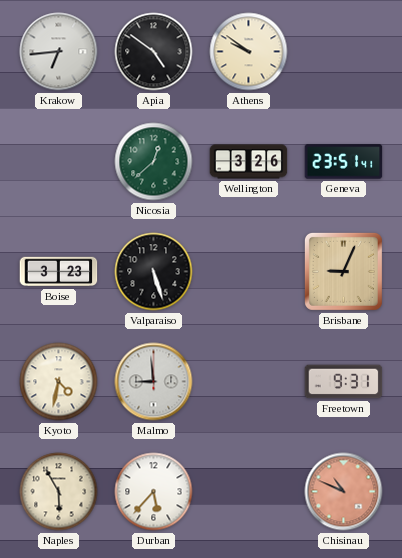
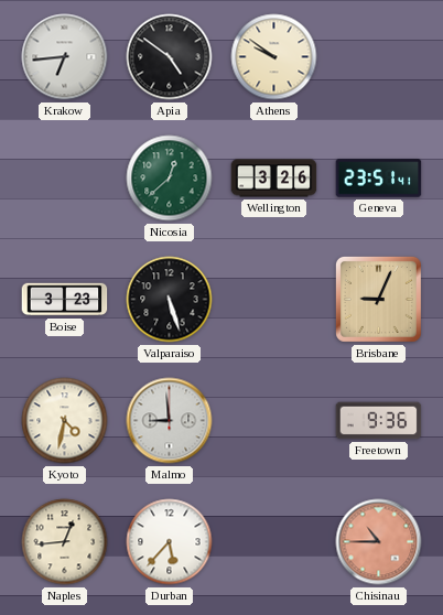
Freetown: 9:31 -> 9:36 (379, 421)
Naples: 5:55 -> 12:44 (65, 542)
Chisinau: 10:49 -> 10:45 (379, 542)
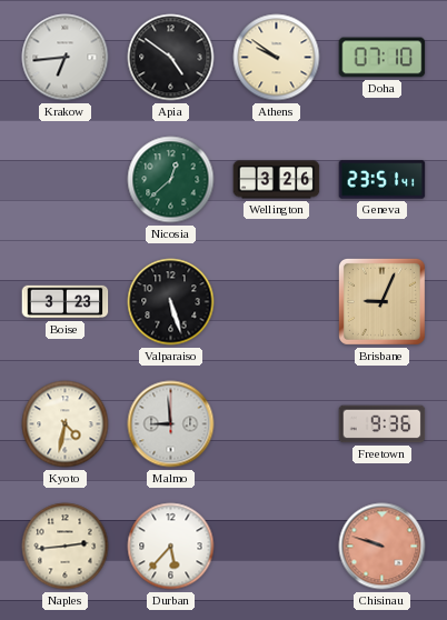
Doha: none -> 07:10 (383, 58)
Naples: 12:44 -> 2:44 (66, 547)
Chisinau: 10:45 -> 9:48 (383, 547)
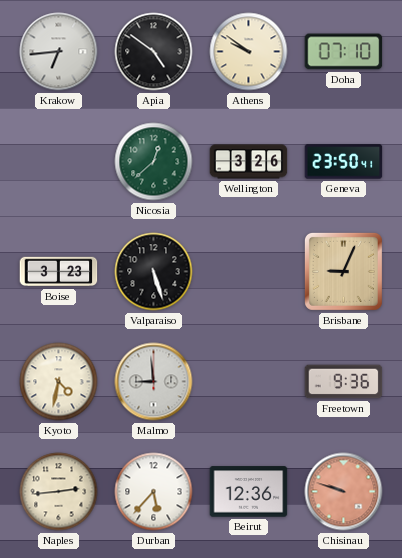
Geneva: 23:51 -> 23:50 (344, 162)
Beirut: none -> 12:36 (249, 492)
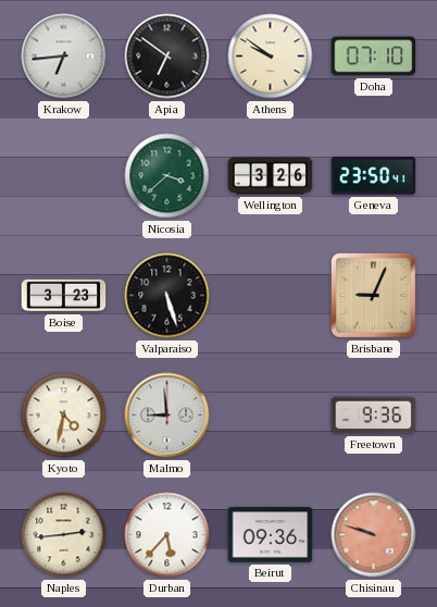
Apia: 4:51 -> 6:51 (167, 57)
Nicosia: 12:38 -> 3:38 (167, 176)
Beirut: 12:36 -> 09:36 (271, 535)
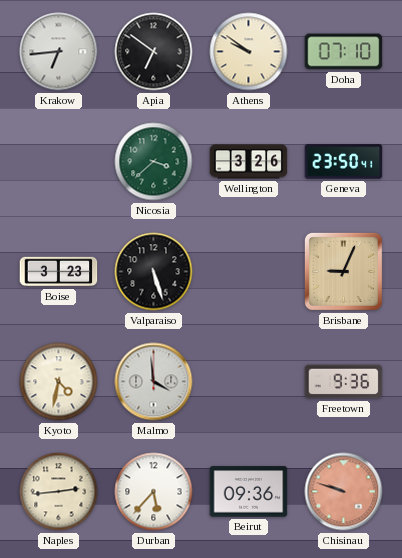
Malmo: 8:59 -> 3:59 (154, 382)
